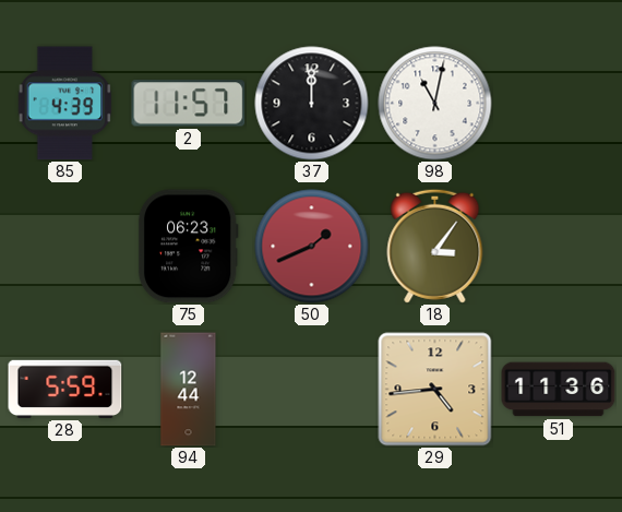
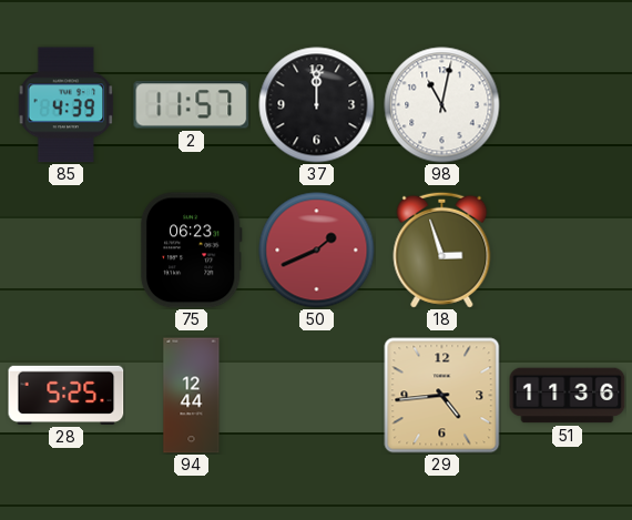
18: 3:06 -> 2:57 (442, 249)
28: 5:59 -> 5:25 (67, 395)
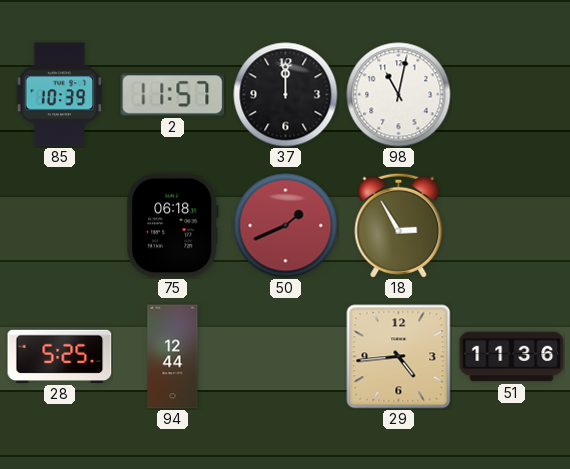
85: 4:39 -> 10:39 (60, 95)
75: 06:23 -> 06:18 (172, 226)
18: 2:57 -> 2:55 (399, 225)
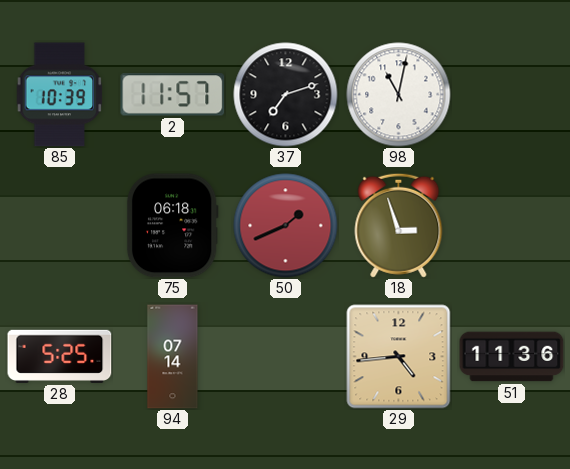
37: 12:00 -> 7:12 (286, 95)
18: 2:55 -> 2:57 (399, 225)
94: 12:44 -> 07:14 (173, 357)
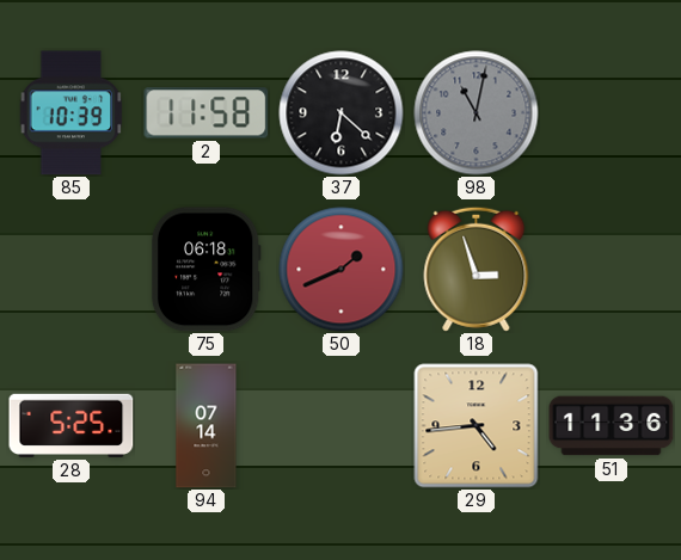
2: 11:57 -> 11:58 (207, 113)
37: 7:12 -> 6:22 (342, 113)
98 dial: white -> grey (477, 113)
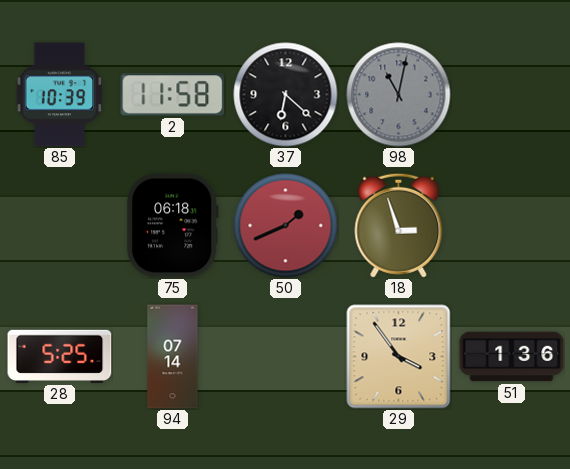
29: 4:44 -> 3:54 (399, 357)
51: 11:36 -> 1:36 (512, 357)
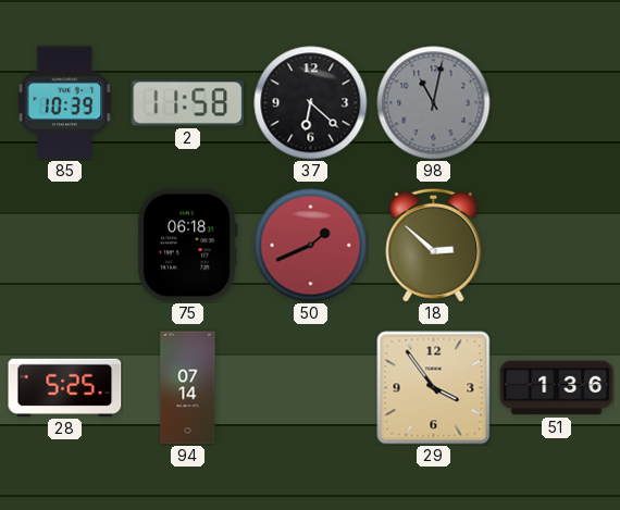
18: 2:57 -> 2:52 (434, 245)
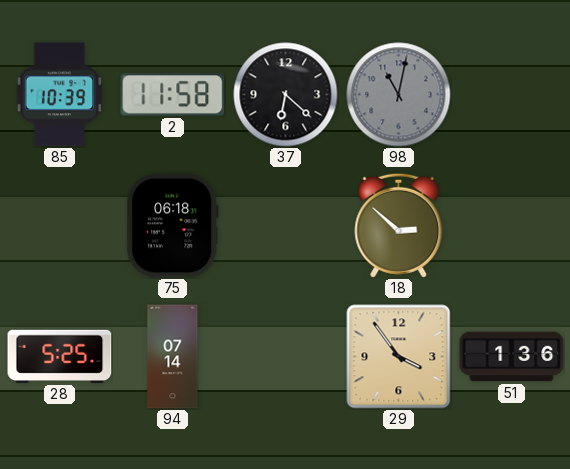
50: 1:41 -> none (311, 246)
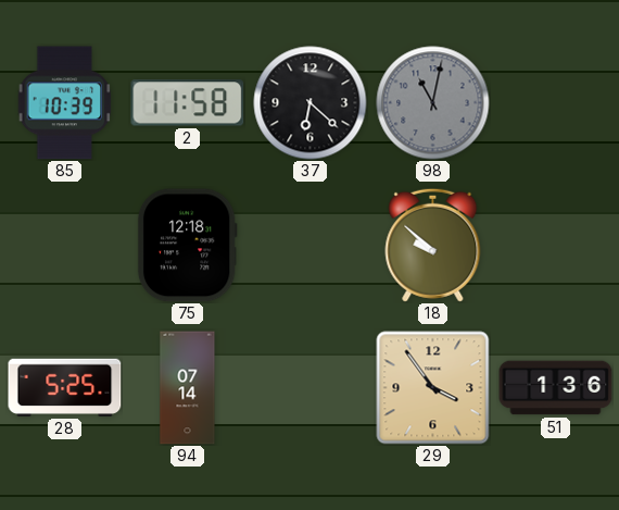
75: 06:18 -> 12:18 (187, 246)
18: 2:52 -> 9:52 (433, 245)
